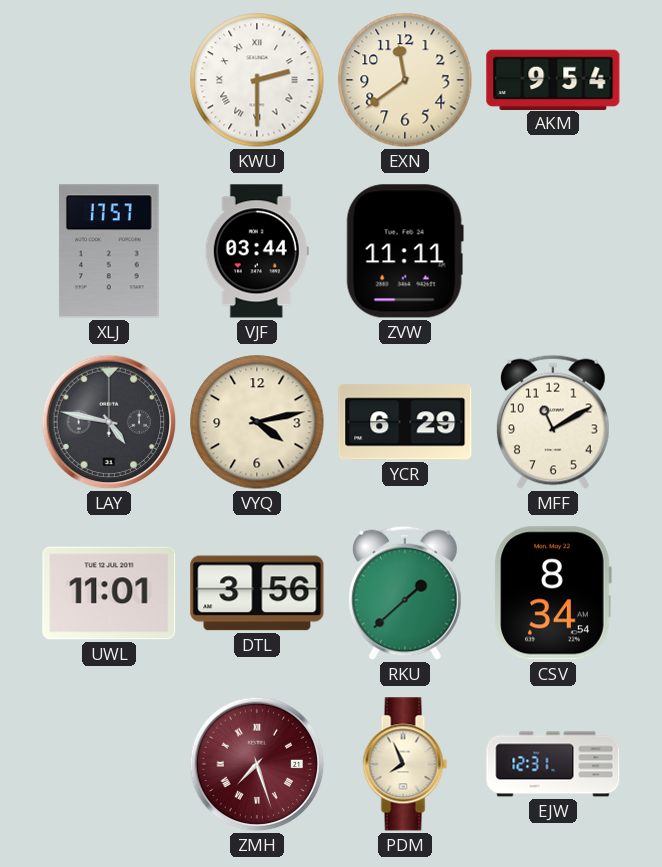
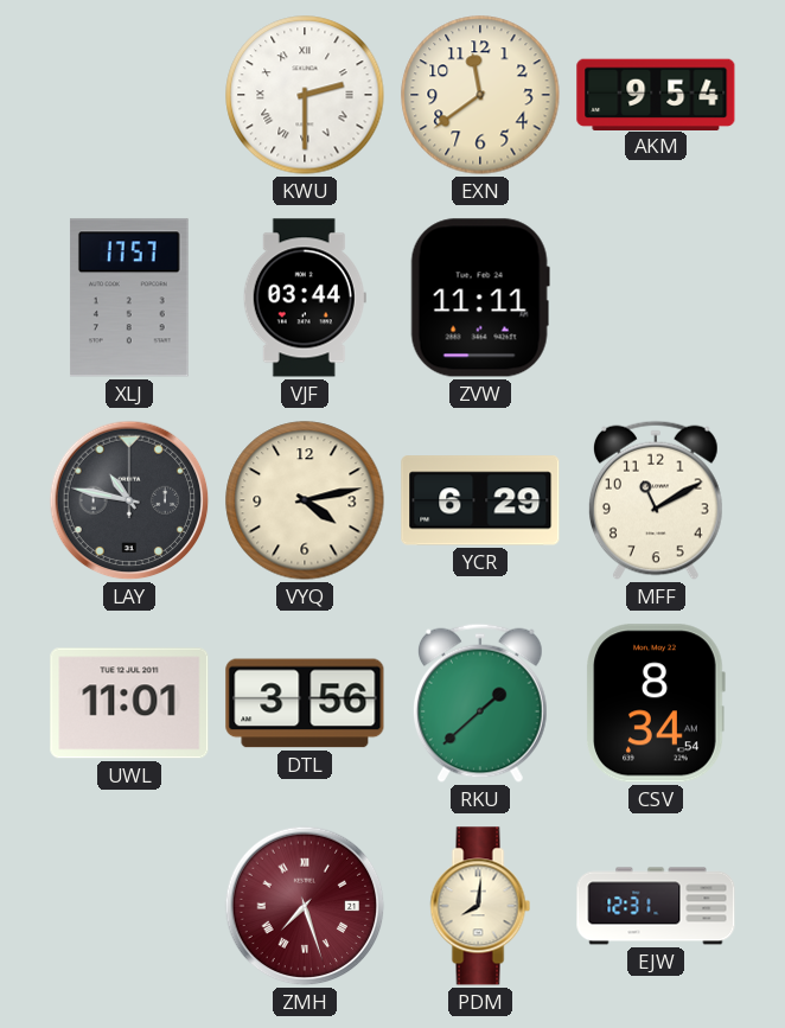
LAY: 4:47 -> 10:47 (129, 500)
PDM: 7:56 -> 8:01 (480, 906)
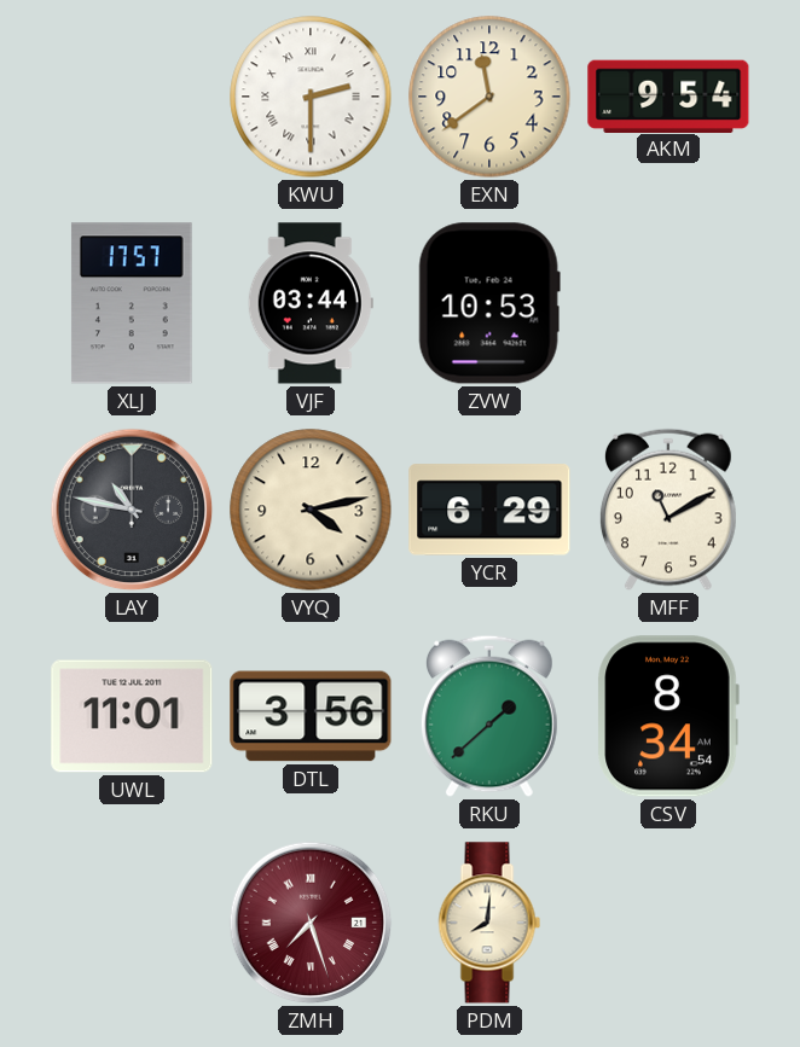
ZVW: 11:11 -> 10:53 (489, 303)
EJW: 12:31 -> none (656, 906)
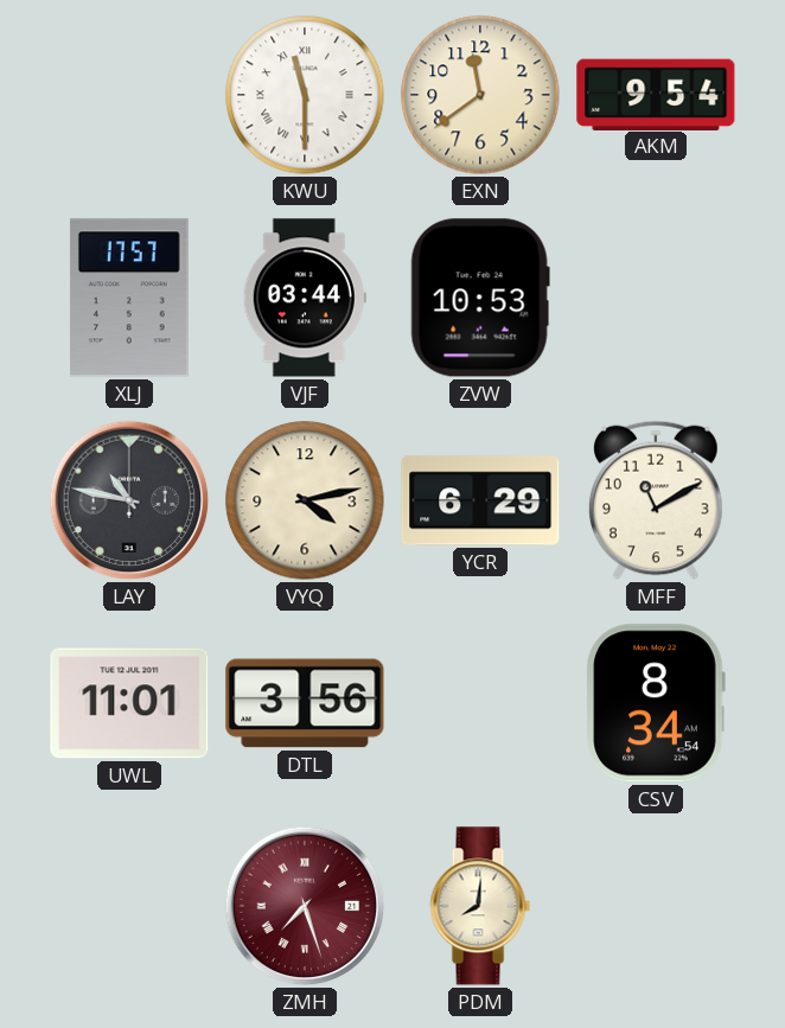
KWU: 2:30 -> 11:30 (305, 95)
RKU: 1:38 -> none (489, 716)
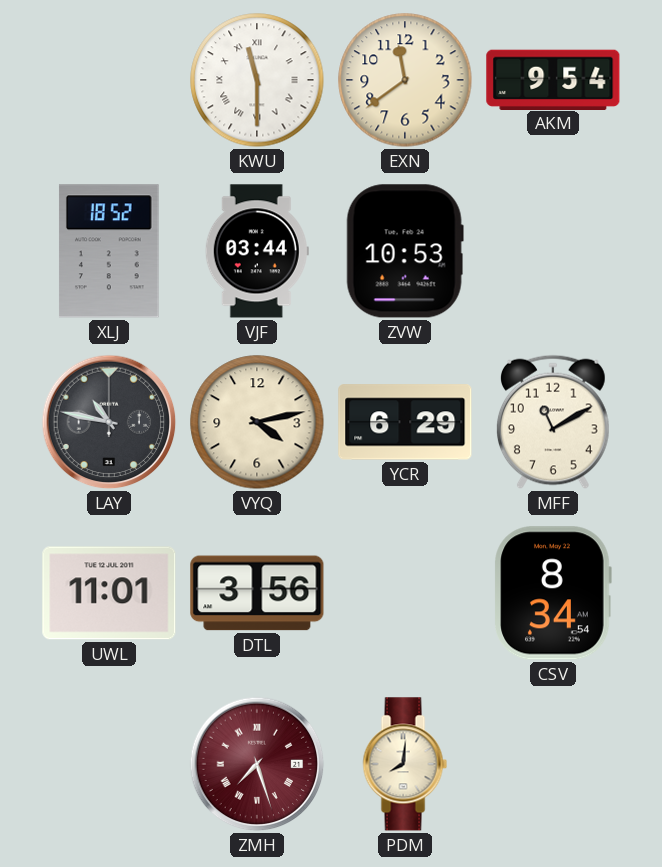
XLJ: 17:57 -> 18:52 (109, 251)
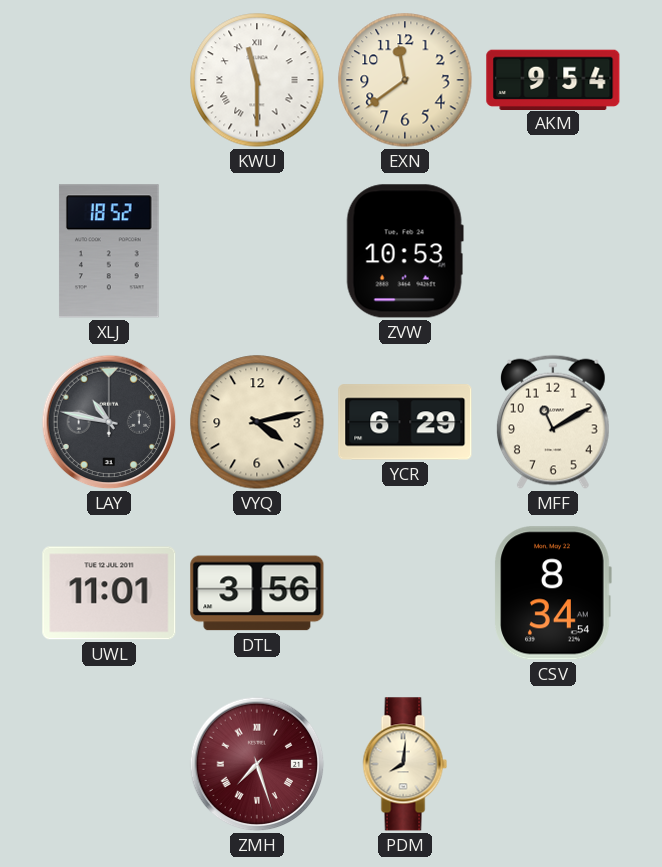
VJF: 03:44 -> none (257, 251)
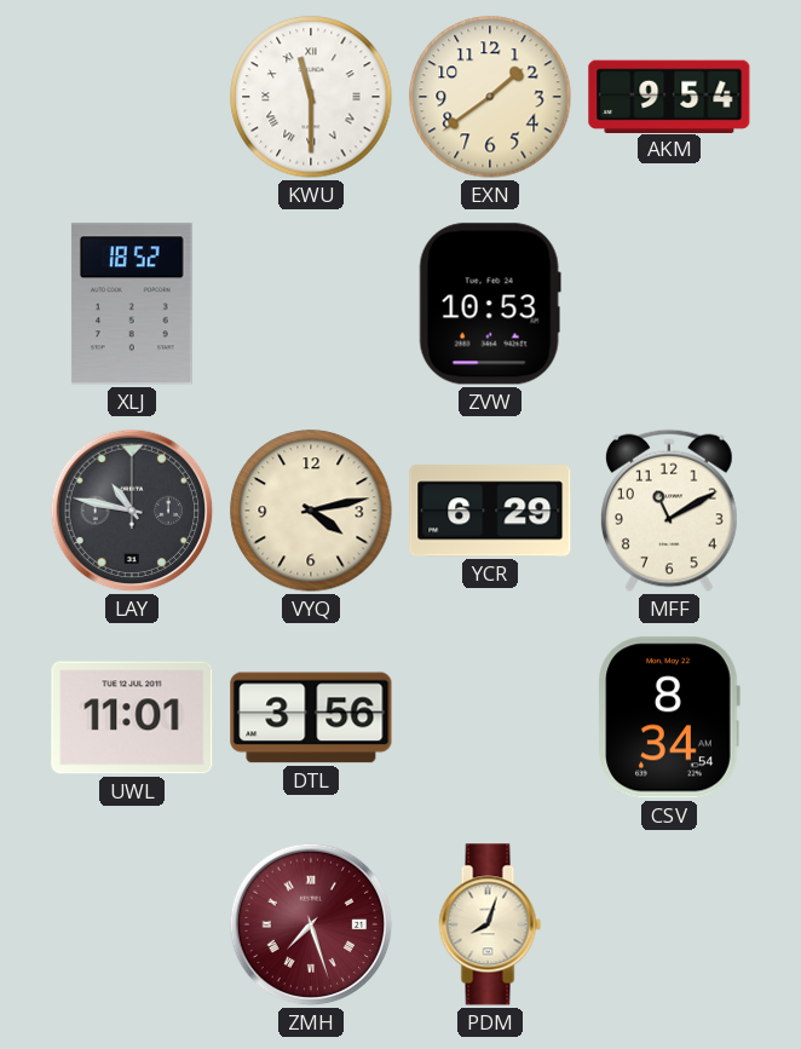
EXN: 11:39 -> 1:39 (490, 97)
PDM: 8:01 -> 8:03 (490, 924)
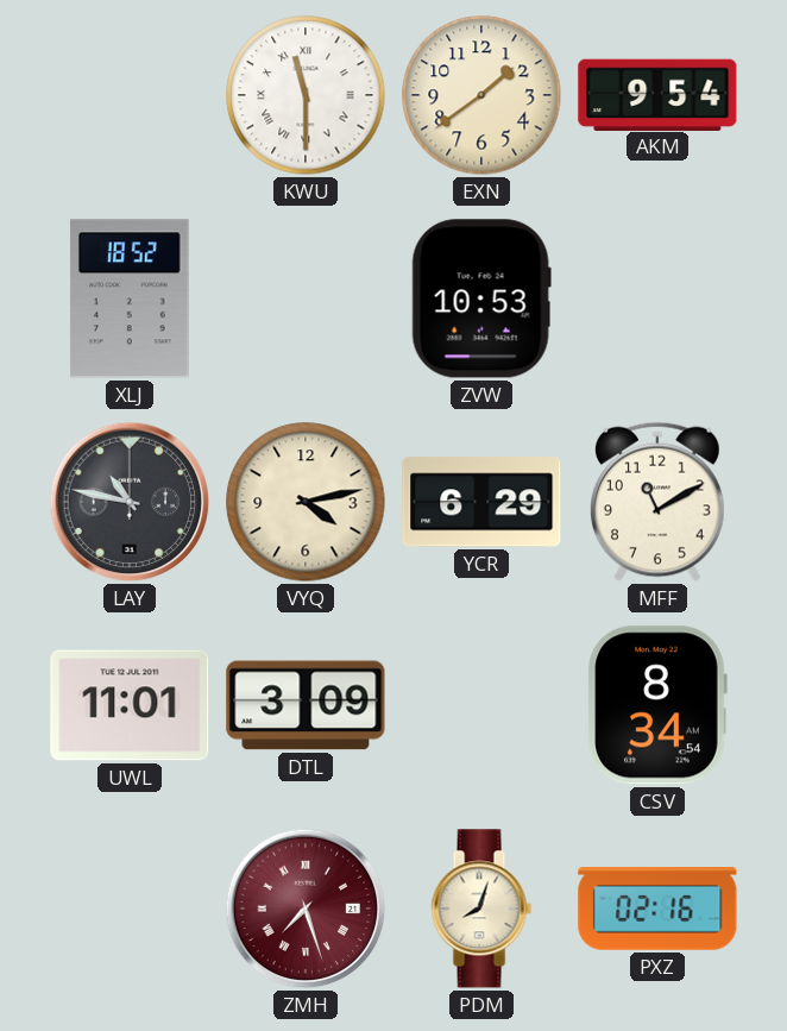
DTL: 3:56 -> 3:09 (306, 705)
PXZ: none -> 02:16 (657, 909)
